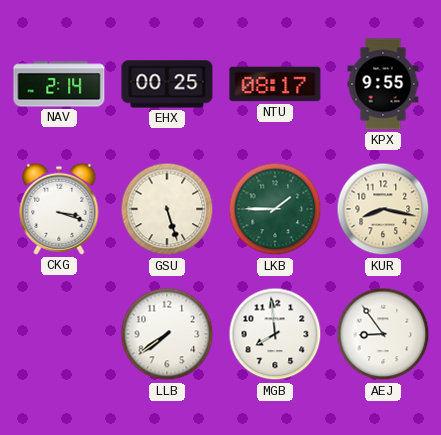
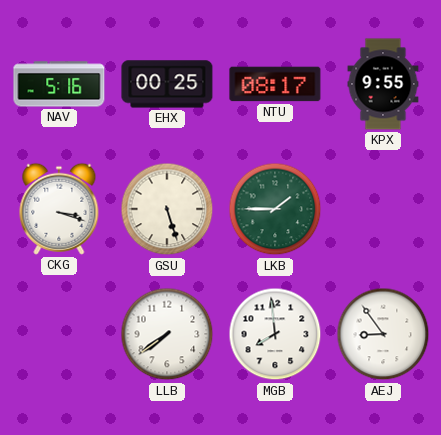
NAV: 2:14 -> 5:16 (59, 84)
KUR: 8:17 -> none (383, 209)
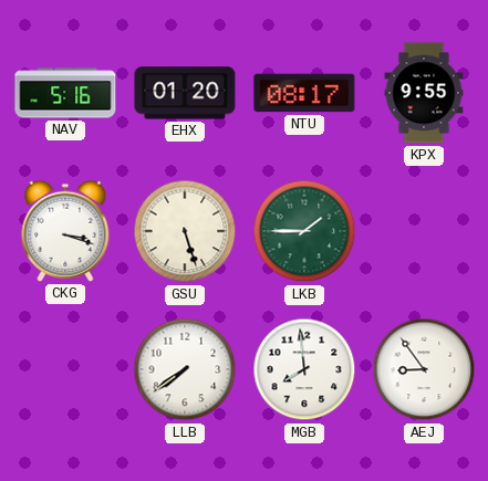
EHX: 00:25 -> 01:20 (185, 93)
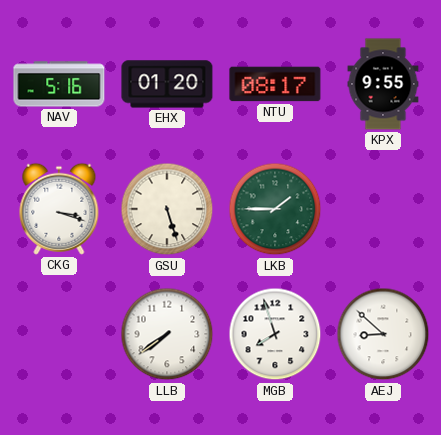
MGB: 7:59 -> 7:57 (275, 334)
AEJ: 8:54 -> 8:52 (383, 334)
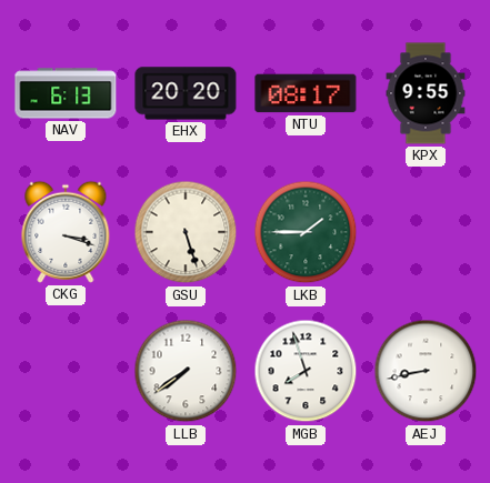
NAV: 5:16 -> 6:13 (66, 93)
EHX: 01:20 -> 20:20 (186, 93)
AEJ: 8:52 -> 8:43 (426, 371)
